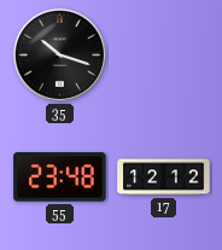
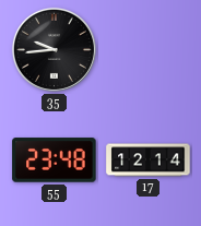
35: 10:18 -> 9:44 (54, 49)
17: 12:12 -> 12:14 (149, 160)
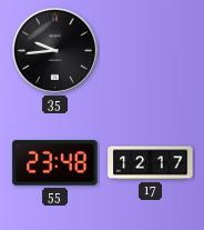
17: 12:14 -> 12:17 (151, 163)
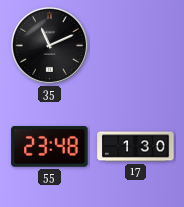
35: 9:44 -> 11:11 (49, 45)
17: 12:17 -> 1:30 (136, 147)
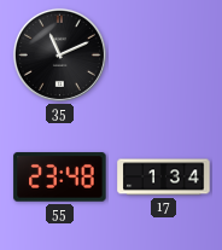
17: 1:30 -> 1:34 (164, 178)
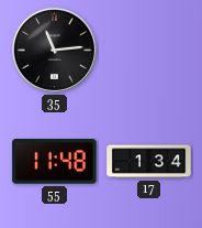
35: 11:11 -> 11:14 (54, 50)
55: 23:48 -> 11:48 (55, 162)
